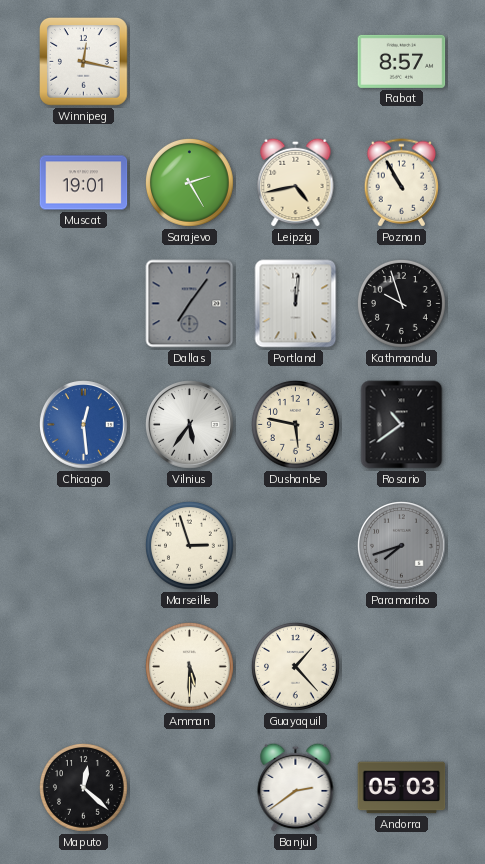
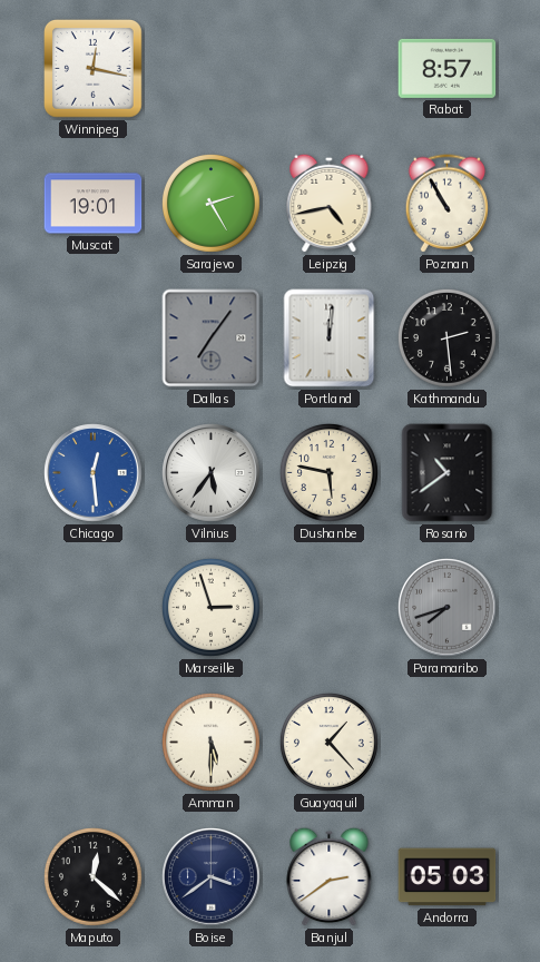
Kathmandu: 9:57 -> 2:29 (448, 338)
Boise: none -> 3:39 (212, 877)
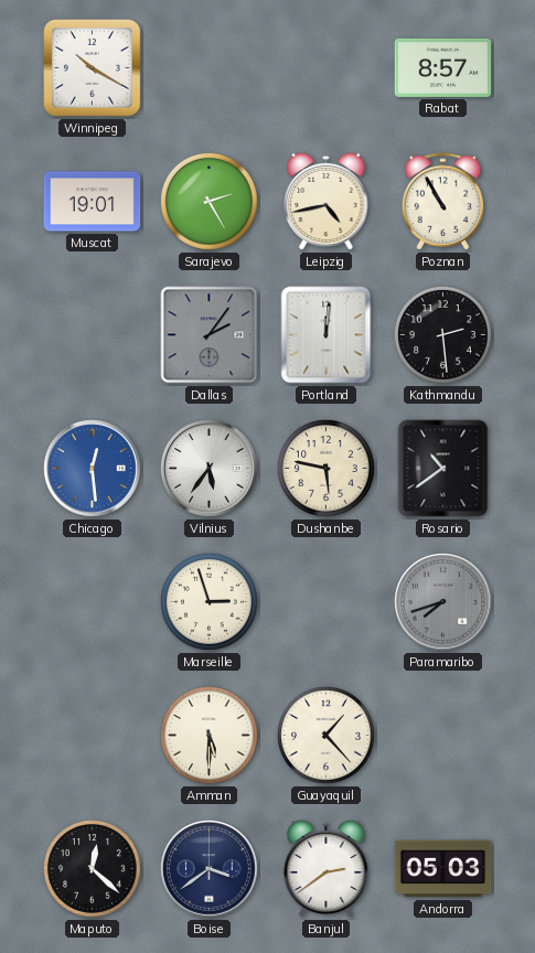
Winnipeg: 12:17 -> 10:20 (93, 68)
Dallas: 7:06 -> 2:06 (210, 335)
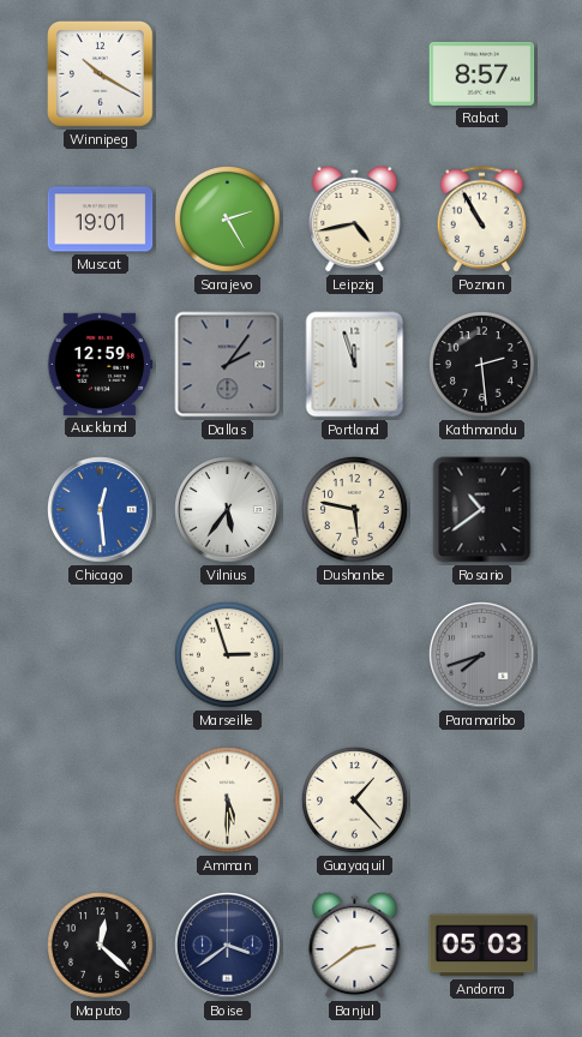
Auckland: none -> 12:59 (101, 364)
Portland: 12:01 -> 11:57 (355, 365)
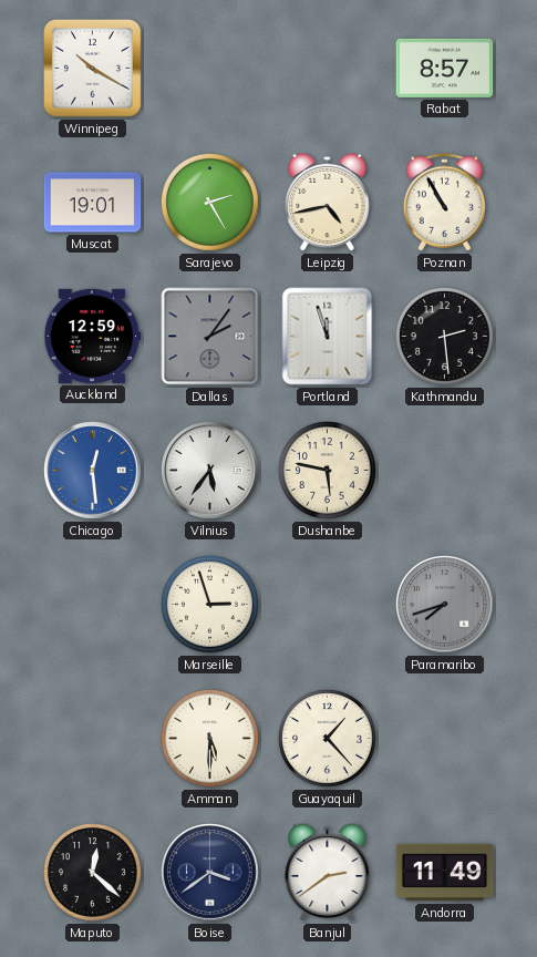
Rosario: 10:39 -> none (482, 510)
Andorra: 05:03 -> 11:49 (445, 873)
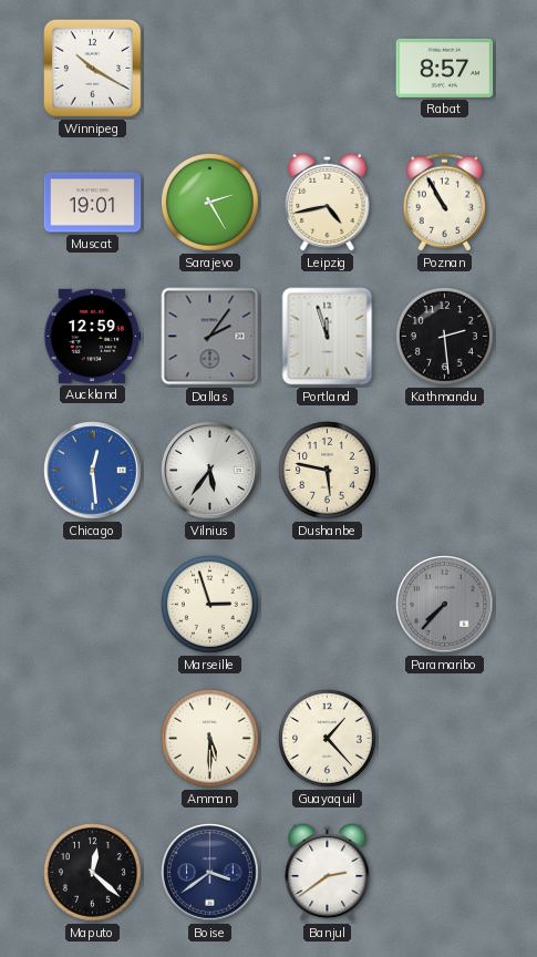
Paramaribo: 7:42 -> 7:37 (445, 605)
Andorra: 11:49 -> none (445, 873)
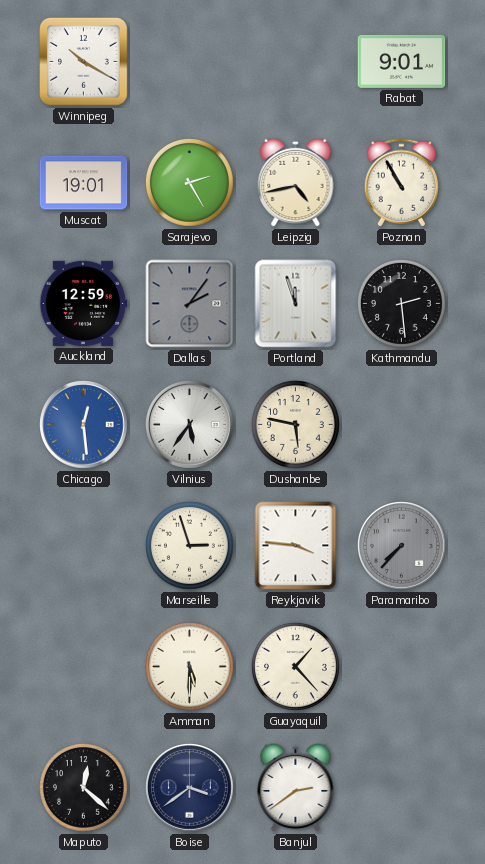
Rabat: 8:57 -> 9:01 (402, 61)
Reykjavik: none -> 3:46 (296, 546)
